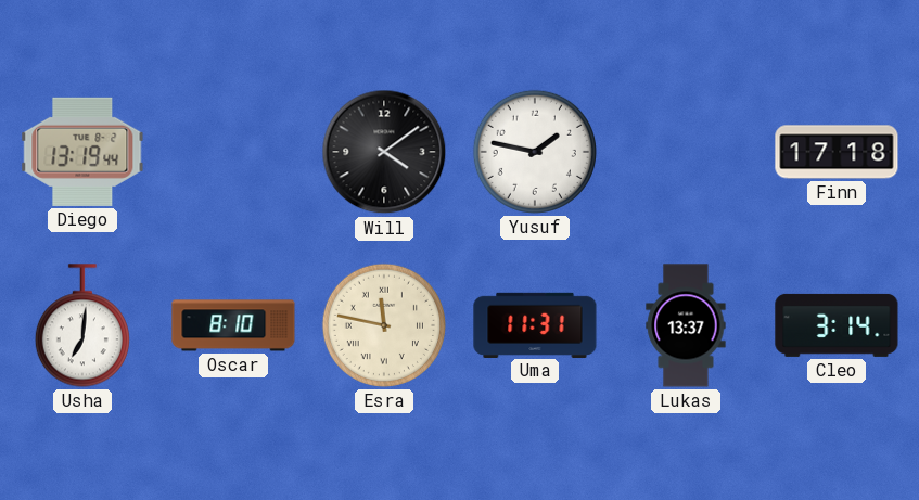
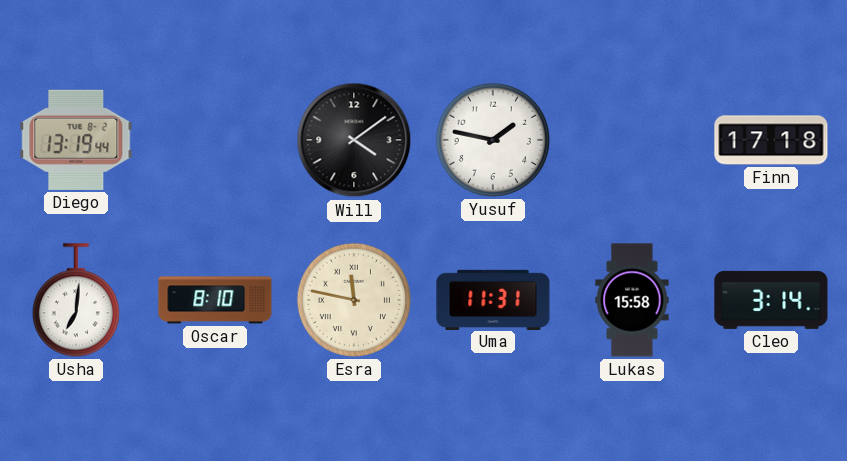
Lukas: 13:37 -> 15:58 (632, 300)
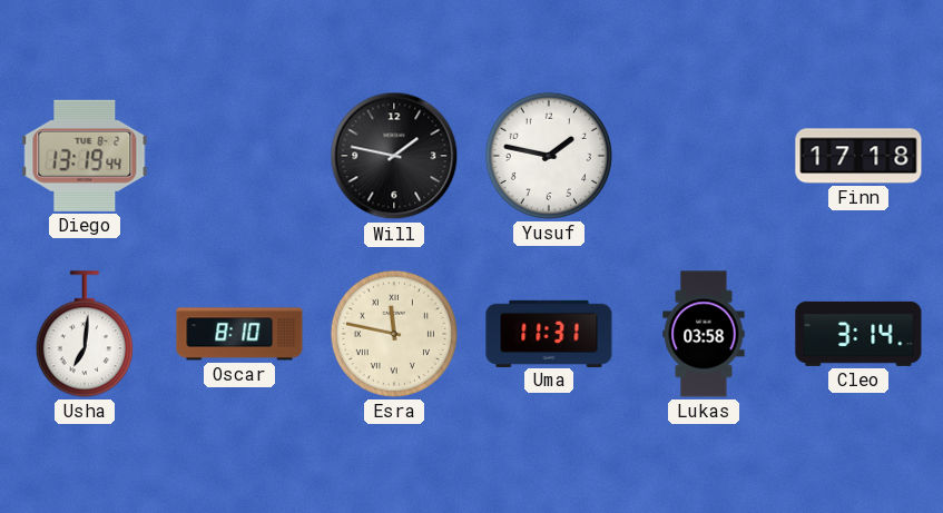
Will: 4:09 -> 1:47 (394, 156)
Lukas: 15:58 -> 03:58 (704, 334)
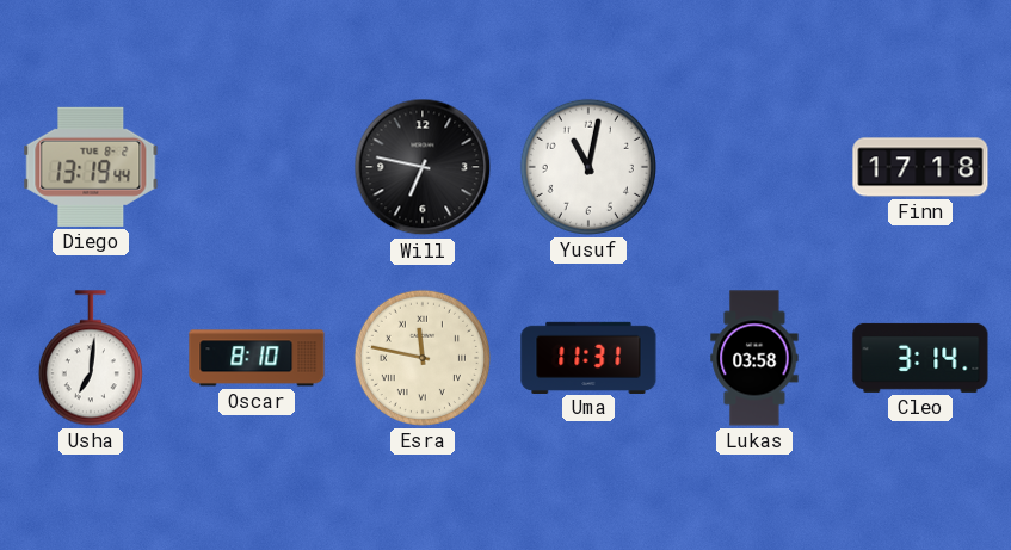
Will: 1:47 -> 6:47 (423, 167)
Yusuf: 1:47 -> 11:02 (588, 167)
